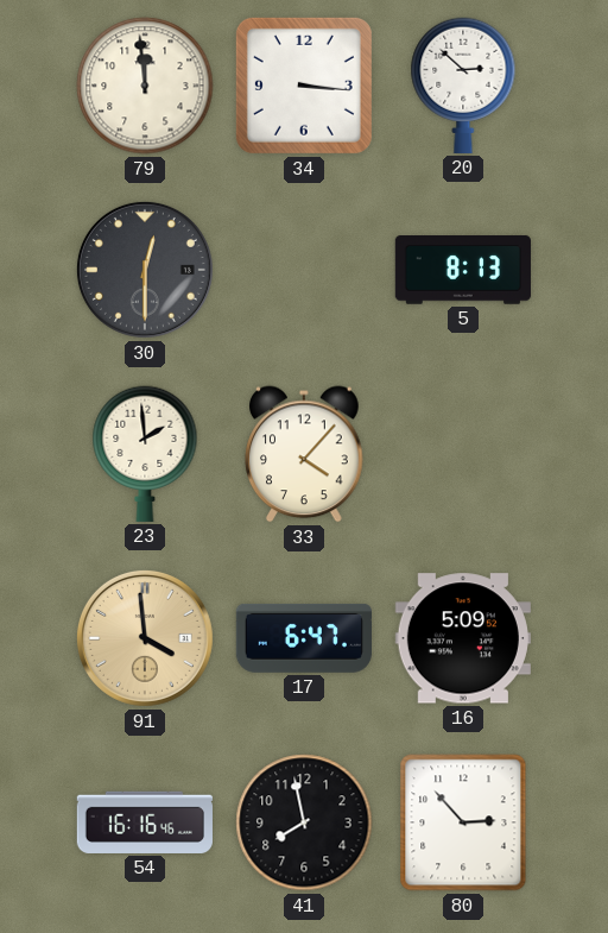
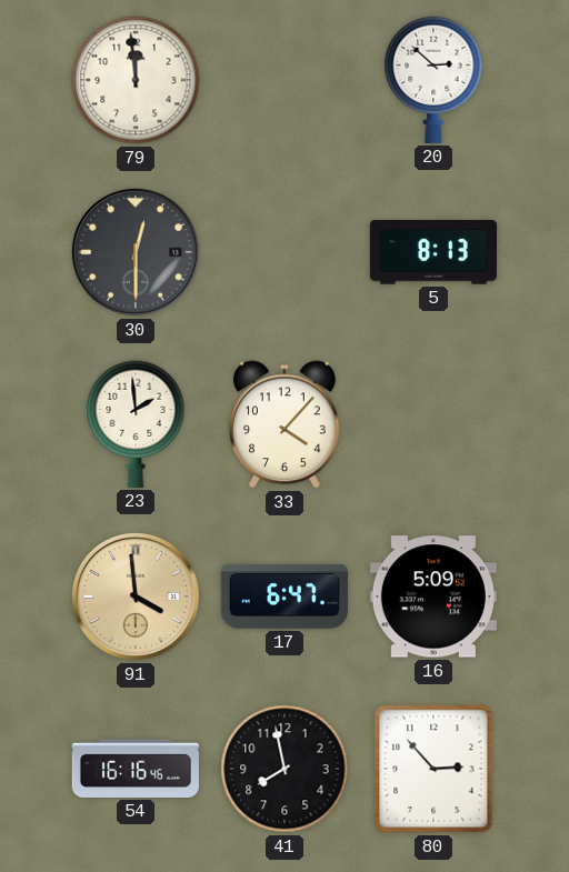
34: 3:16 -> none (304, 86)
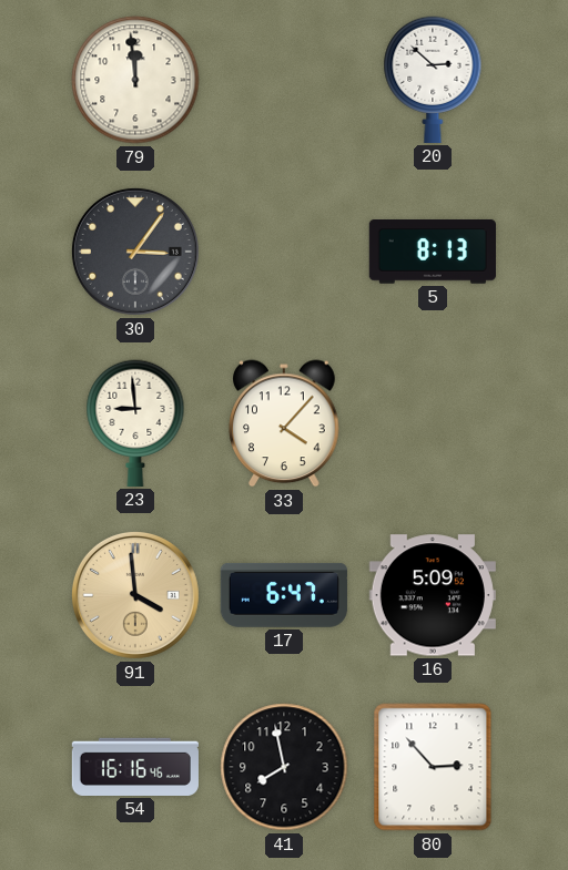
30: 12:30 -> 3:06 (135, 252)
23: 1:59 -> 8:59 (135, 423)
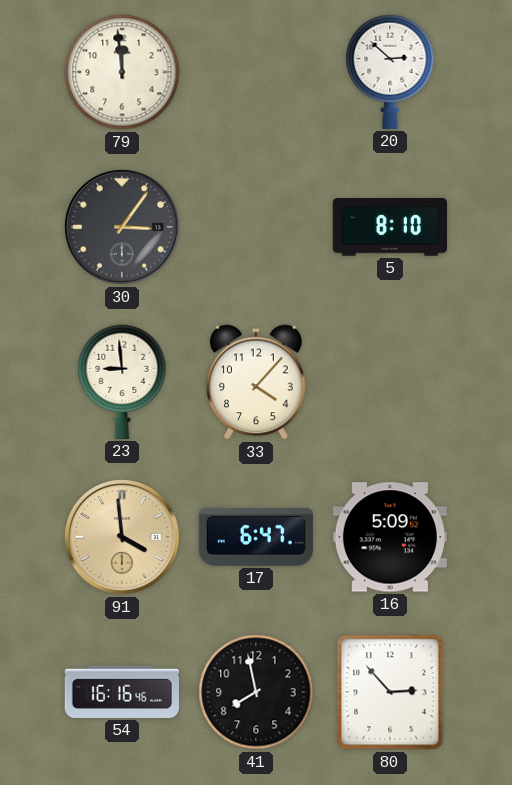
5: 8:13 -> 8:10 (390, 228)
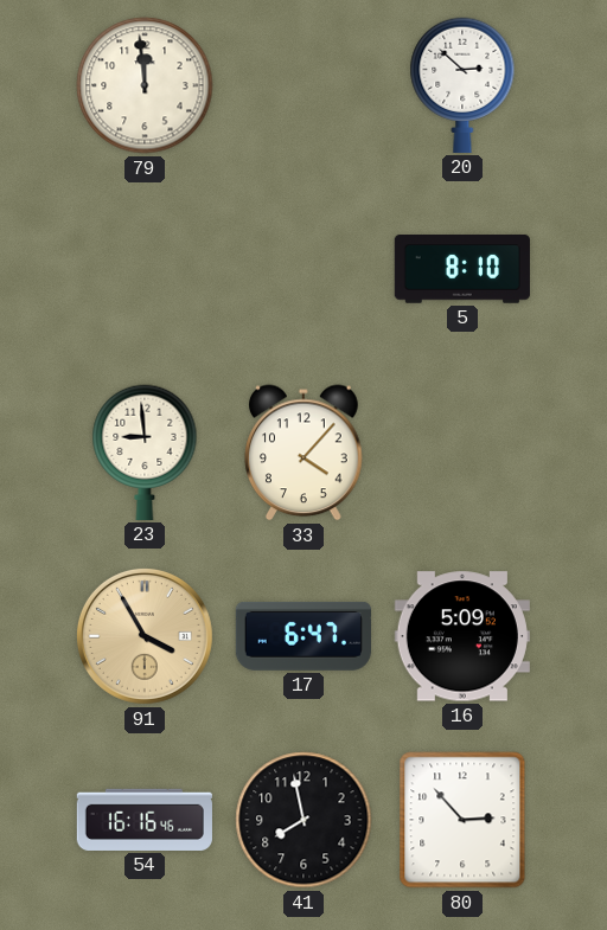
30: 3:06 -> none (122, 227)
91: 3:59 -> 3:55 (145, 636)
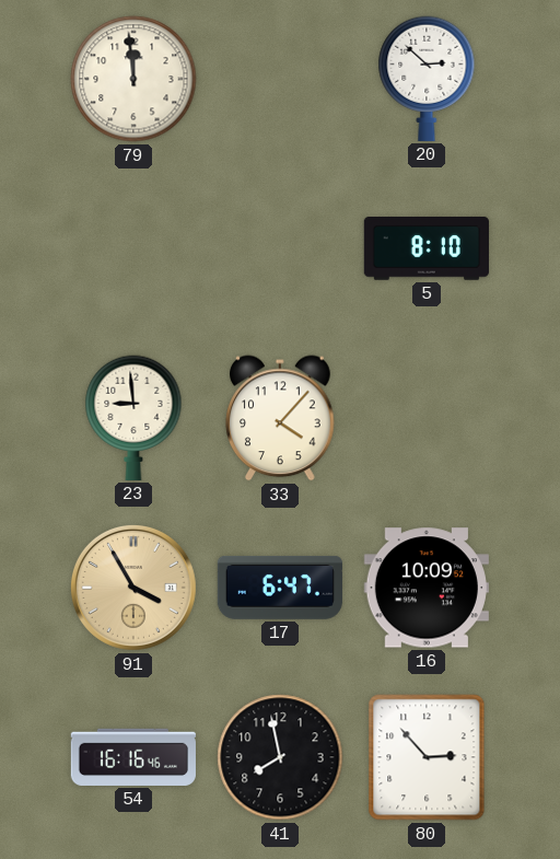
16: 5:09 -> 10:09 (427, 588)
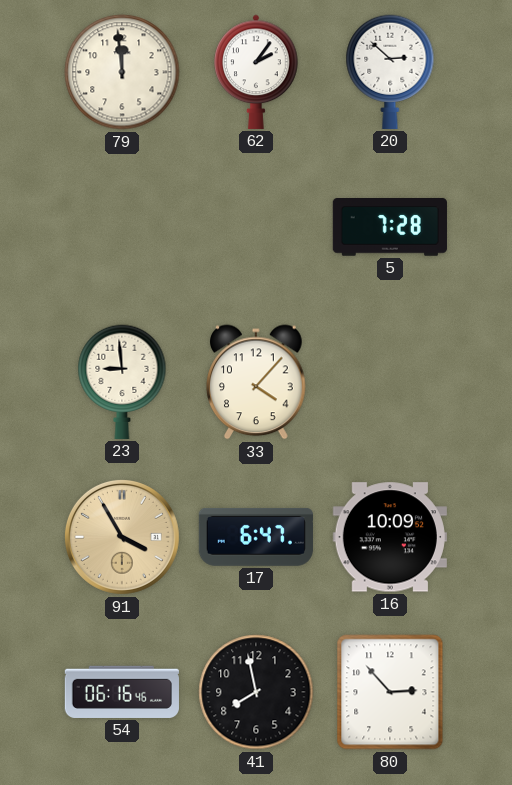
62: none -> 2:06 (256, 72)
5: 8:10 -> 7:28 (390, 228)
54: 16:16 -> 06:16 (122, 692)
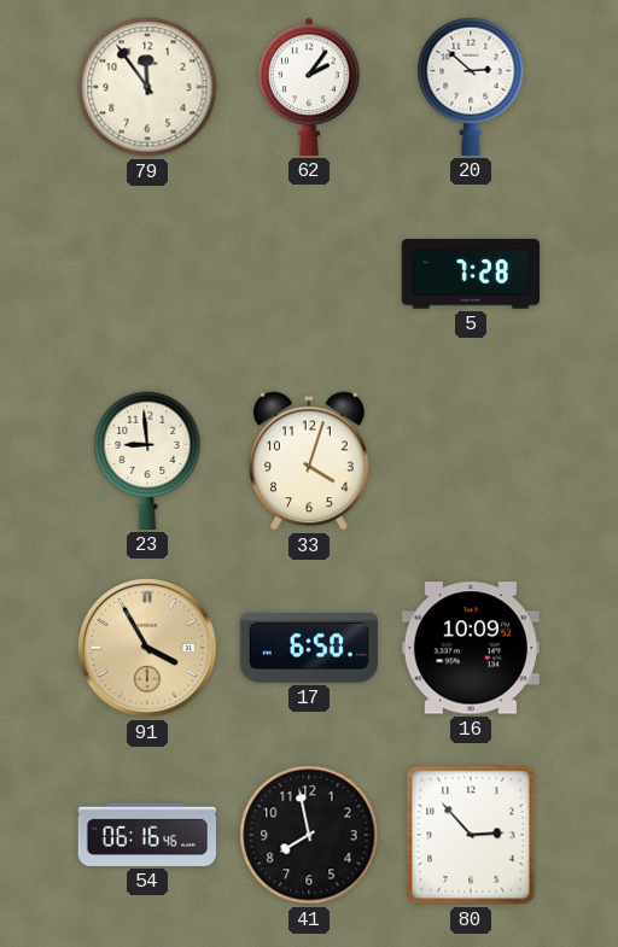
79: 11:59 -> 11:54 (147, 87)
33: 4:07 -> 4:03 (309, 461)
17: 6:47 -> 6:50 (309, 648)
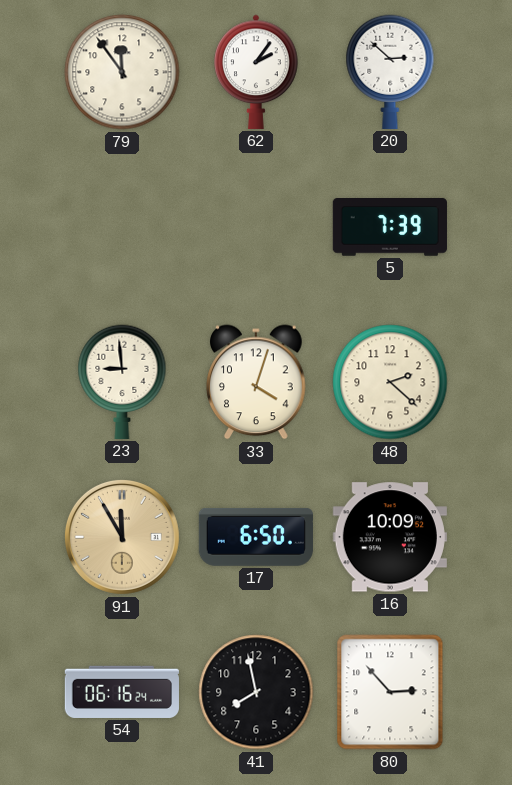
5: 7:28 -> 7:39 (390, 228)
48: none -> 2:22 (390, 382)
91: 3:55 -> 11:55 (122, 537)
54: 06:16:46 -> 06:16:24 (122, 692)
